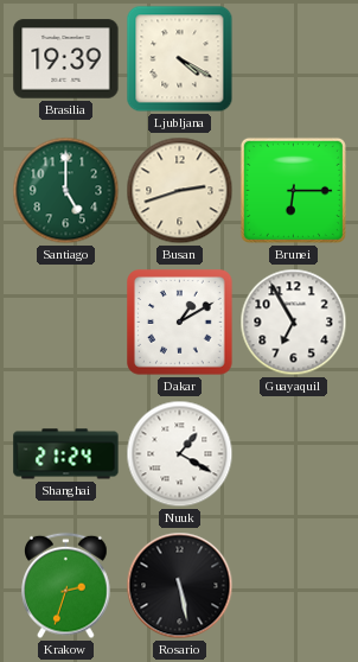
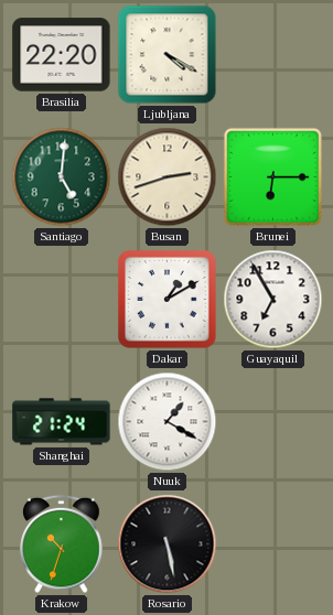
Brasilia: 19:39 -> 22:20 (62, 55)
Santiago: 5:00 -> 5:01 (62, 177)
Krakow: 2:33 -> 10:33 (62, 544)
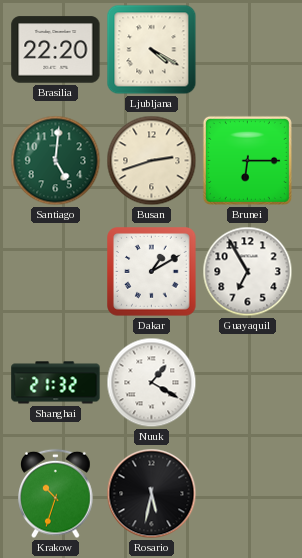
Shanghai: 21:24 -> 21:32 (56, 383)
Rosario: 5:28 -> 5:32 (152, 494)
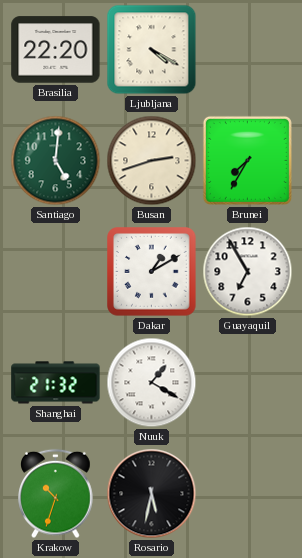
Brunei: 6:15 -> 7:35 (247, 160)
